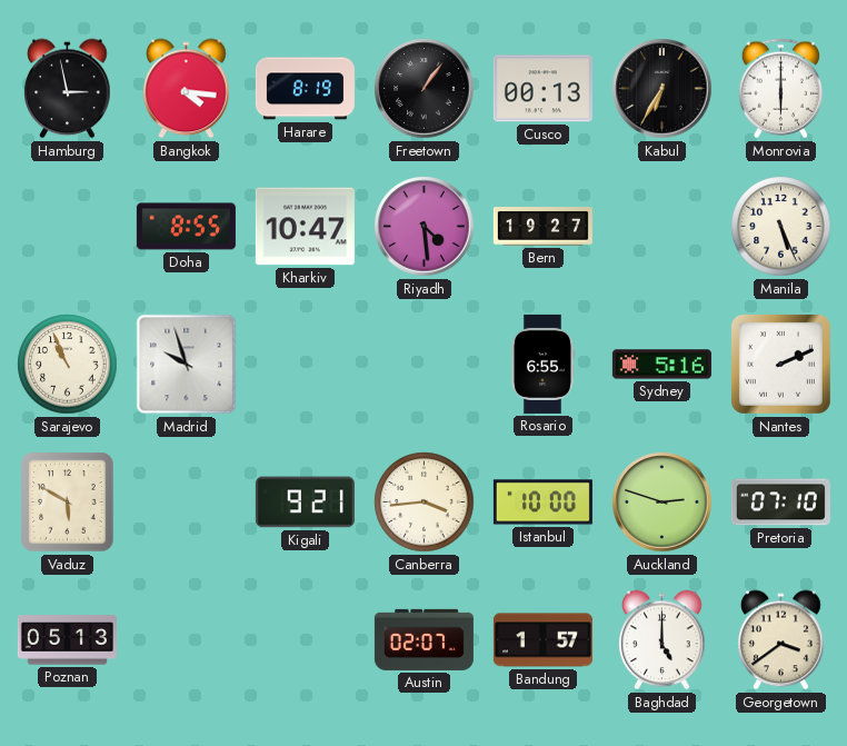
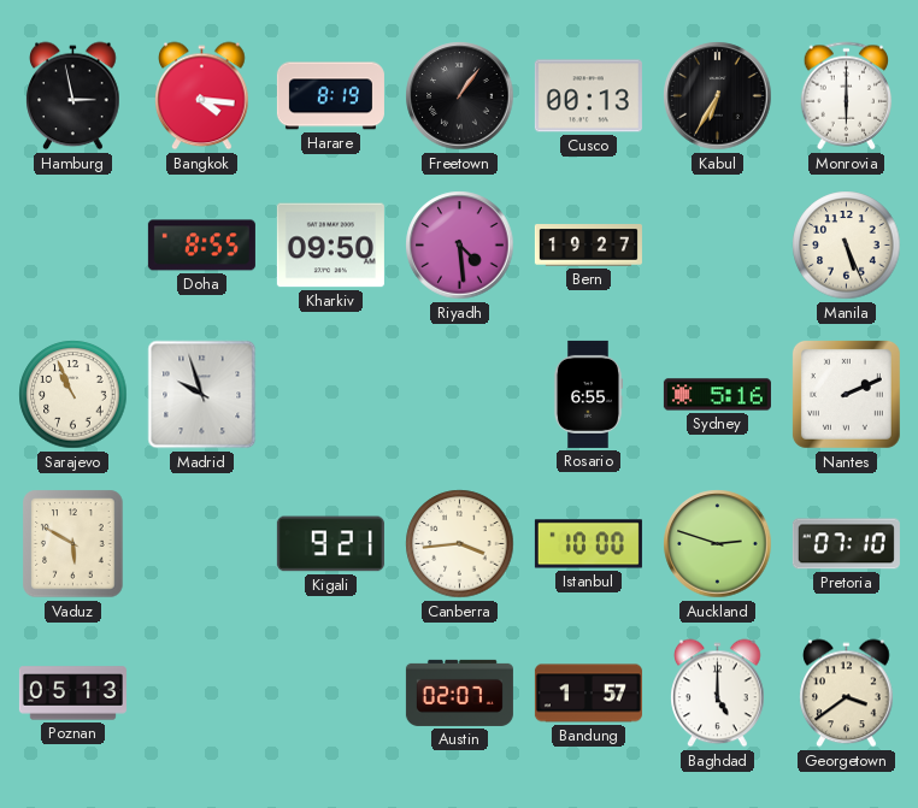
Kharkiv: 10:47 -> 09:50 (330, 246)
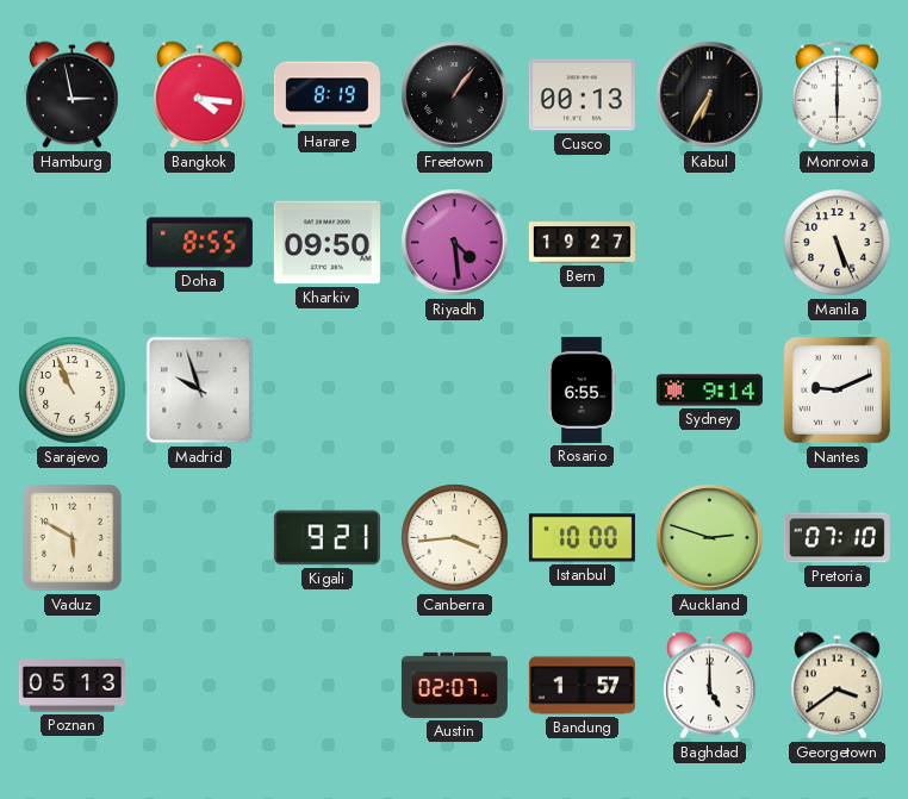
Sydney: 5:16 -> 9:14 (709, 391)
Nantes: 2:11 -> 9:11 (837, 389)
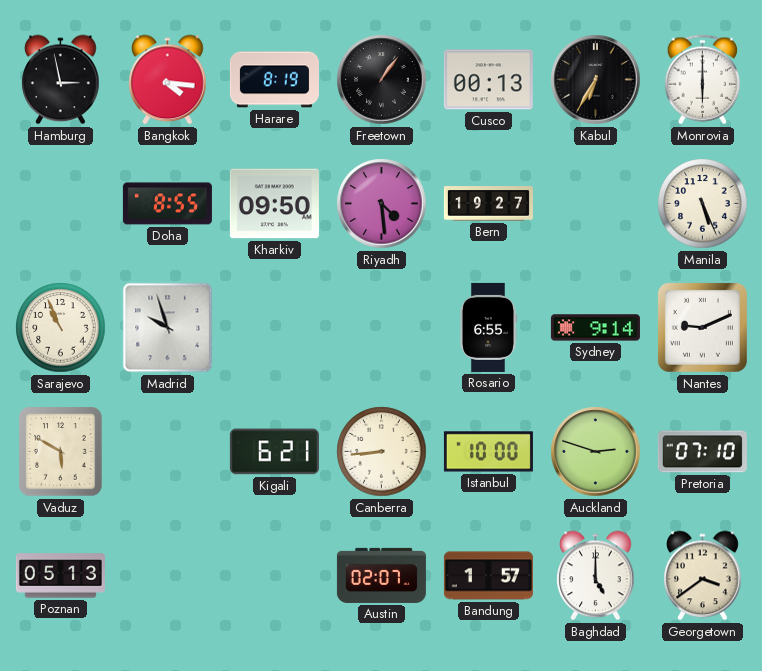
Kigali: 9:21 -> 6:21 (274, 452)
Canberra: 3:44 -> 8:44 (382, 452)
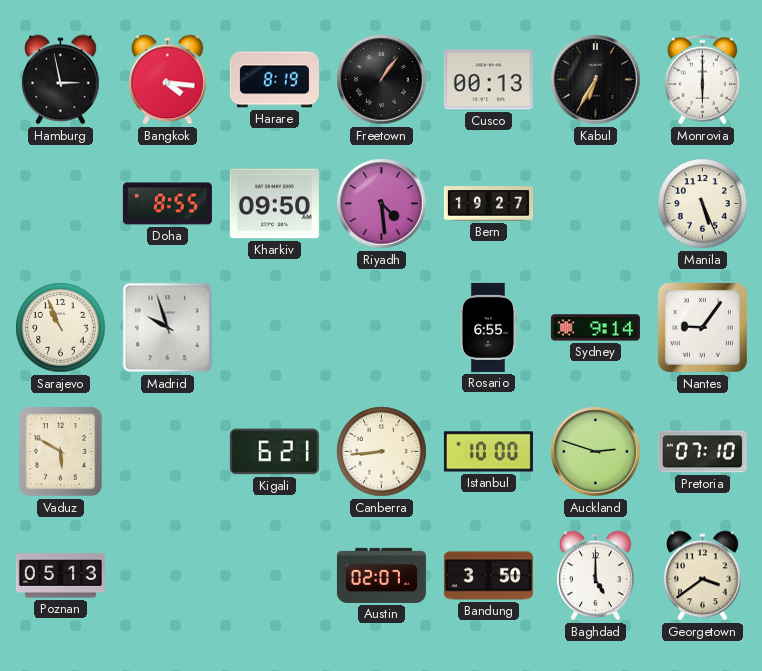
Nantes: 9:11 -> 9:06 (702, 327)
Bandung: 1:57 -> 3:50 (488, 576)
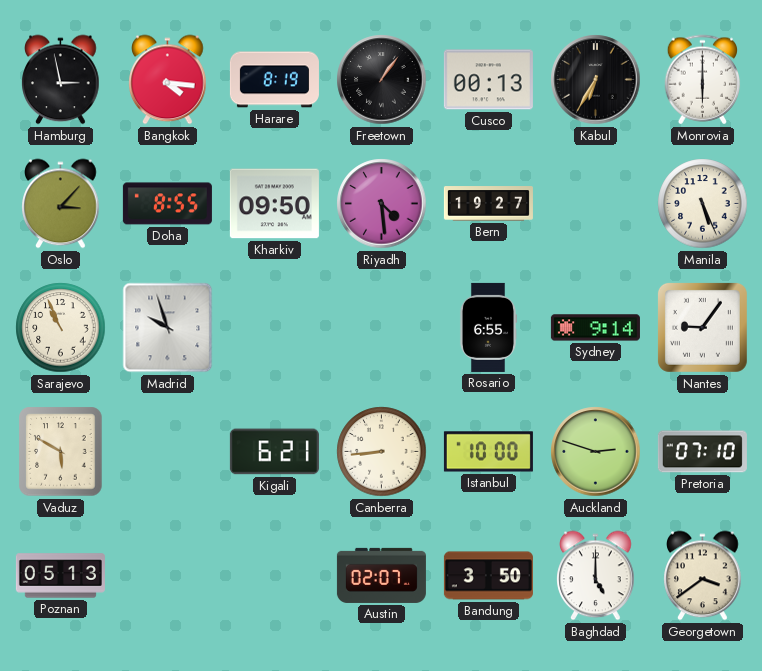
Oslo: none -> 3:07 (61, 204)
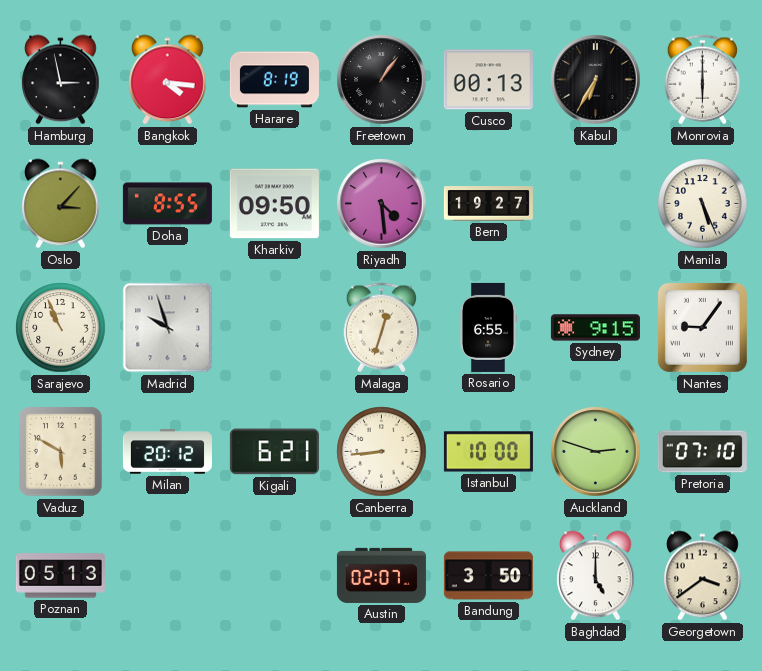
Malaga: none -> 12:33 (382, 328)
Sydney: 9:14 -> 9:15 (595, 328)
Milan: none -> 20:12 (167, 452)
